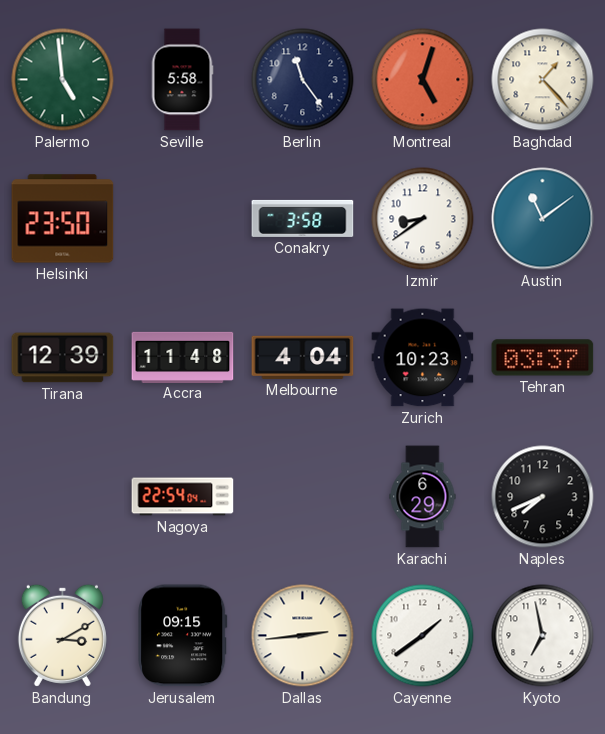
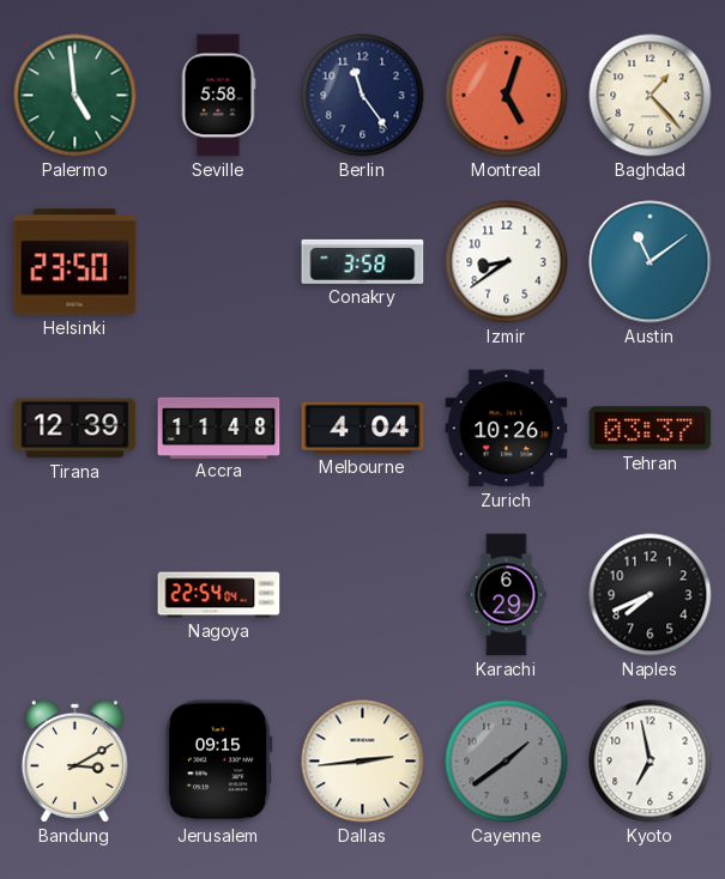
Zurich: 10:23 -> 10:26 (507, 429)
Cayenne dial: white -> grey (507, 762)
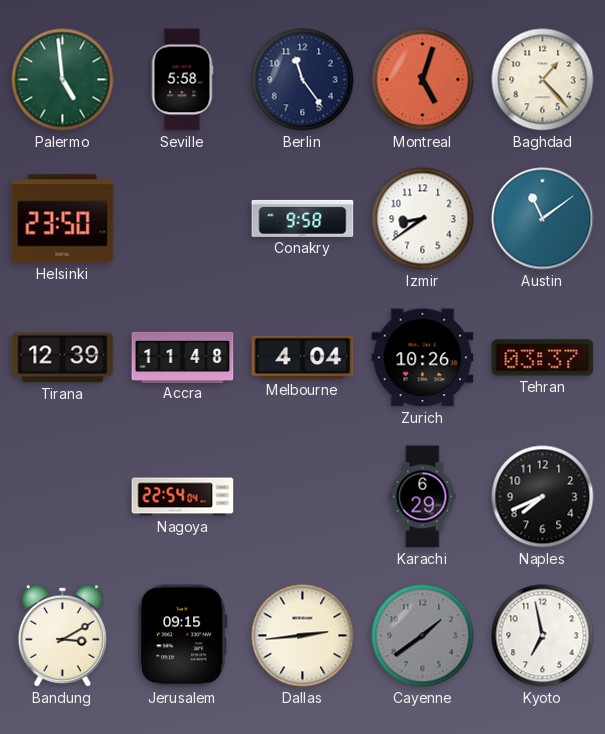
Conakry: 3:58 -> 9:58 (303, 218)
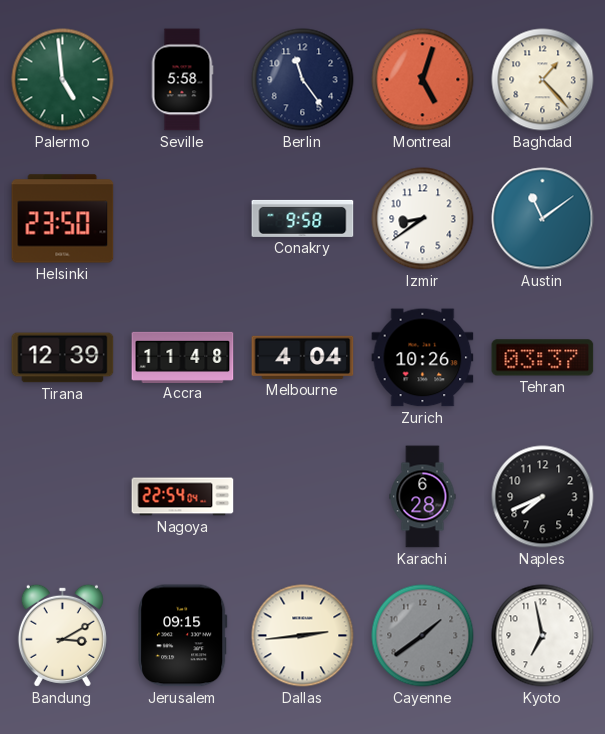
Karachi: 6:29 -> 6:28 (423, 497)
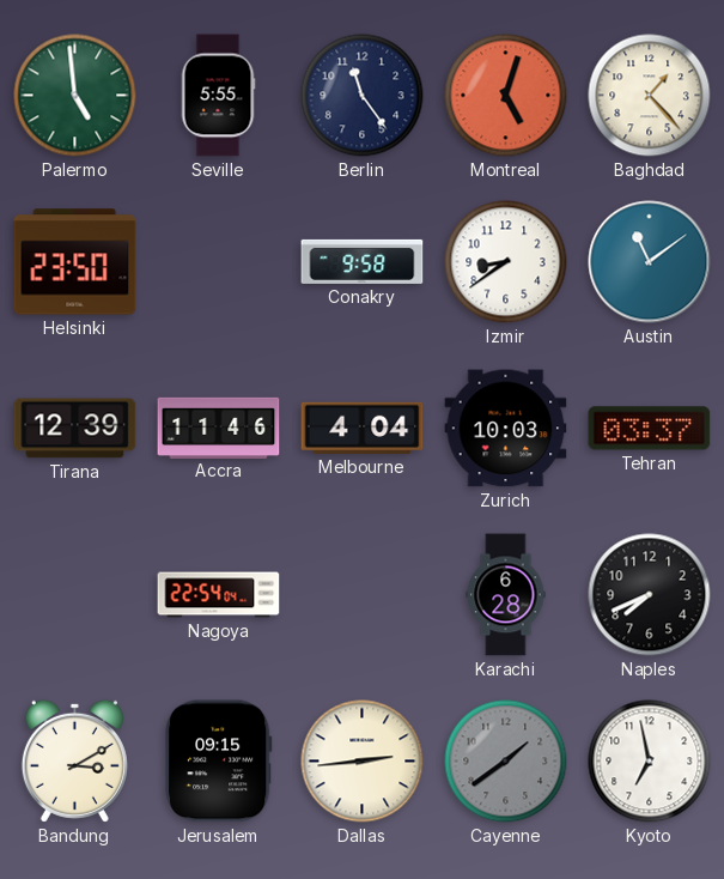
Seville: 5:58 -> 5:55 (218, 96)
Accra: 11:48 -> 11:46 (219, 428)
Zurich: 10:26 -> 10:03 (506, 429)
